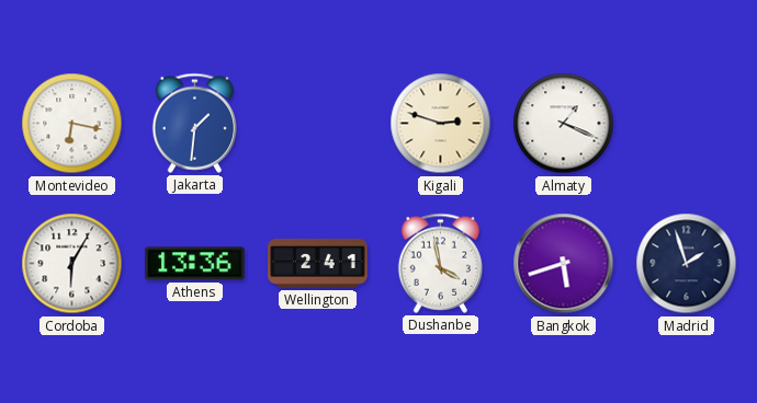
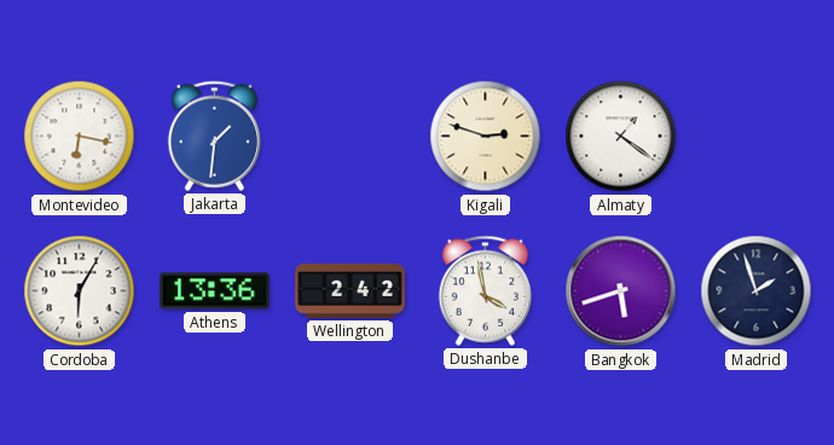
Almaty: 1:19 -> 1:21 (621, 137)
Wellington: 2:41 -> 2:42 (351, 290)
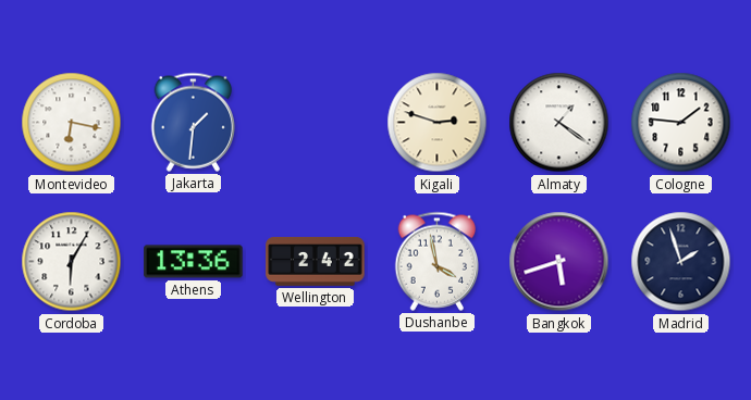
Cologne: none -> 1:46 (681, 123)
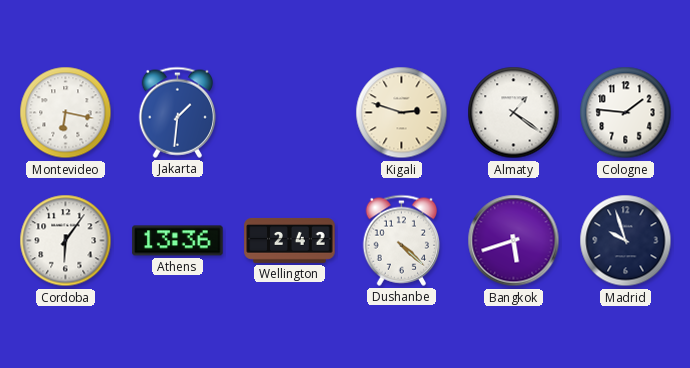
Cordoba: 6:05 -> 6:06 (66, 241)
Dushanbe: 3:58 -> 4:22 (402, 240)
Madrid: 1:57 -> 9:57 (626, 241)
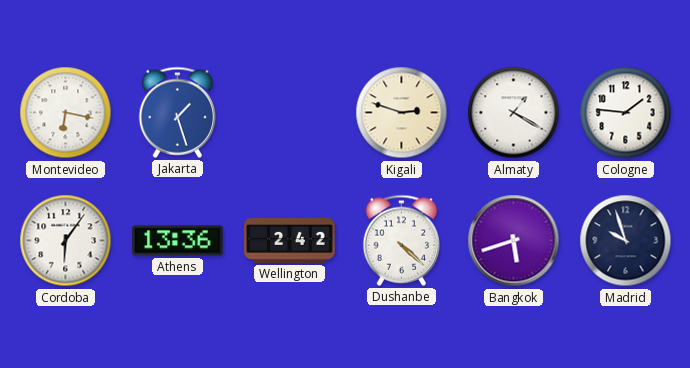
Jakarta: 1:31 -> 1:27 (178, 112)
Almaty: 1:21 -> 1:20 (514, 113)
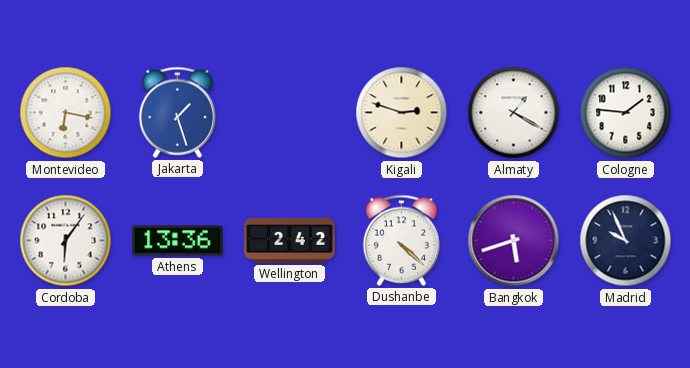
Madrid: 9:57 -> 9:56 (626, 241)
